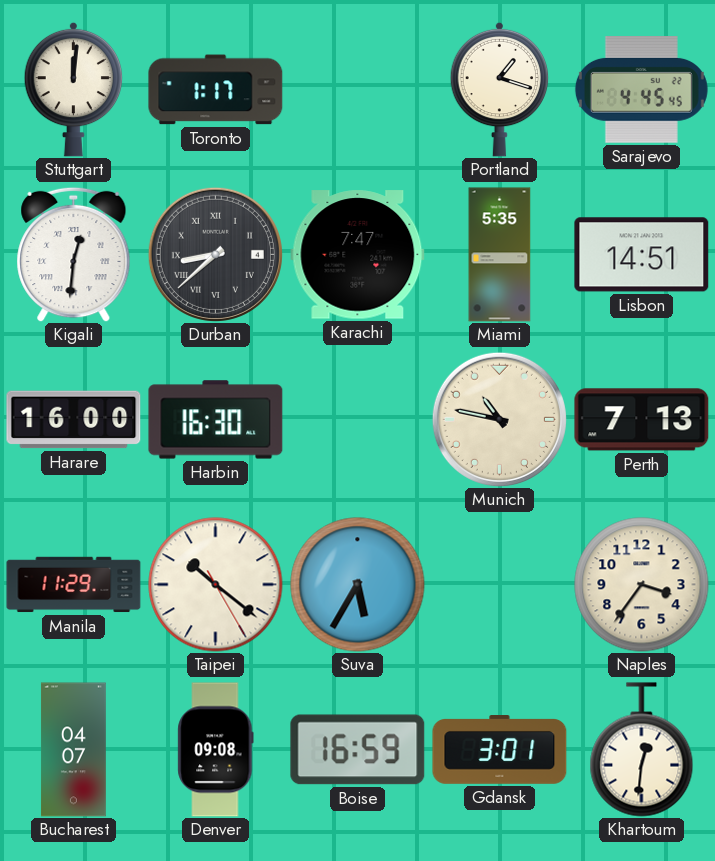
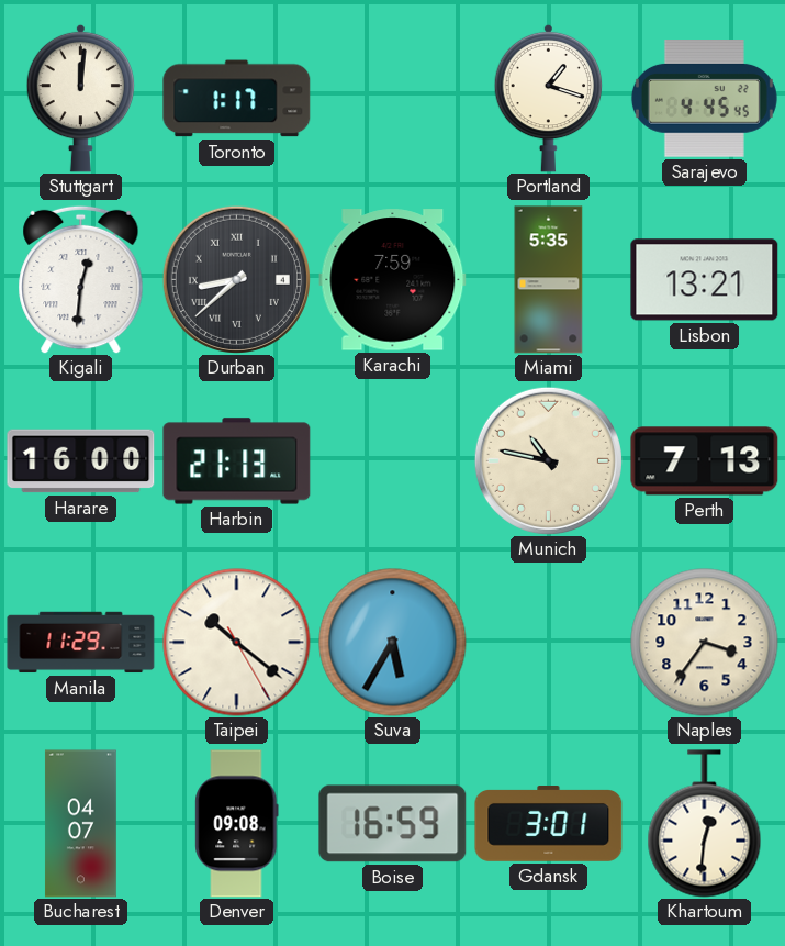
Karachi: 7:47 -> 7:59 (393, 280)
Lisbon: 14:51 -> 13:21 (705, 280)
Harbin: 16:30 -> 21:13 (237, 461)
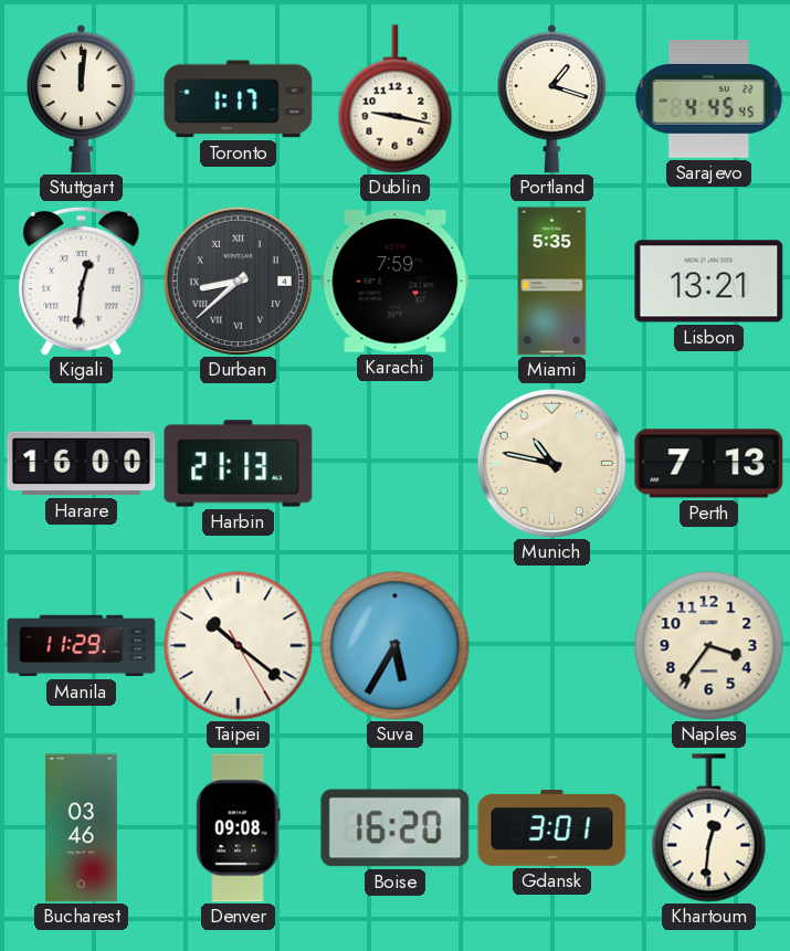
Dublin: none -> 9:17 (396, 99)
Bucharest: 04:07 -> 03:46 (81, 828)
Boise: 16:59 -> 16:20 (396, 828)
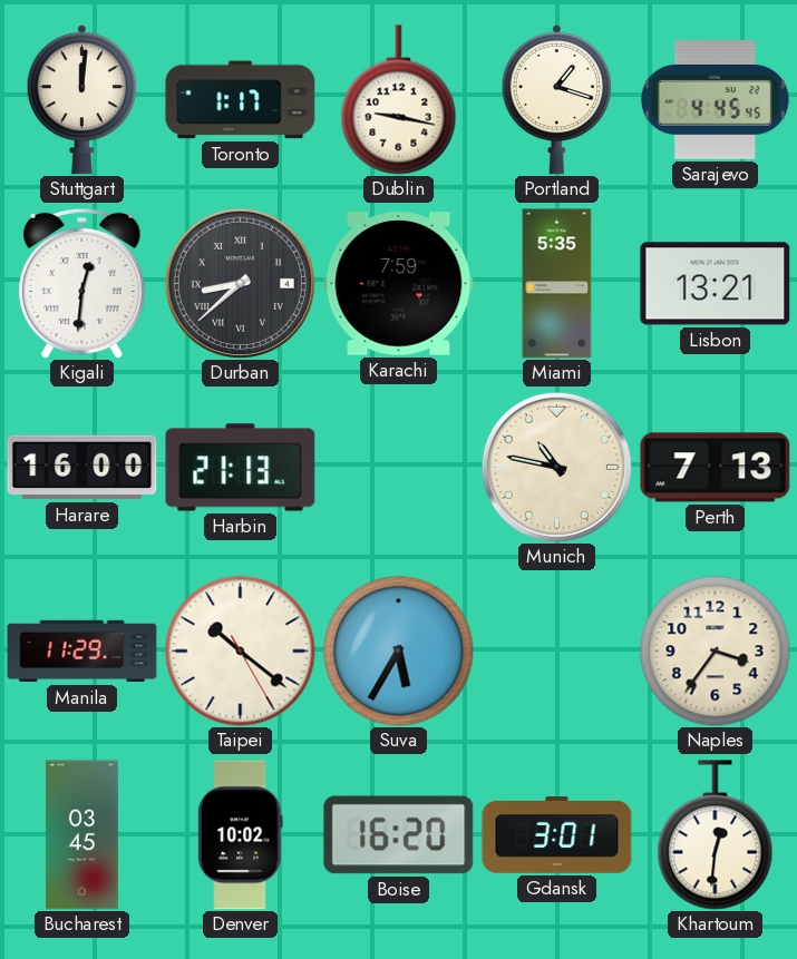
Bucharest: 03:46 -> 03:45 (81, 835)
Denver: 09:08 -> 10:02 (241, 835)
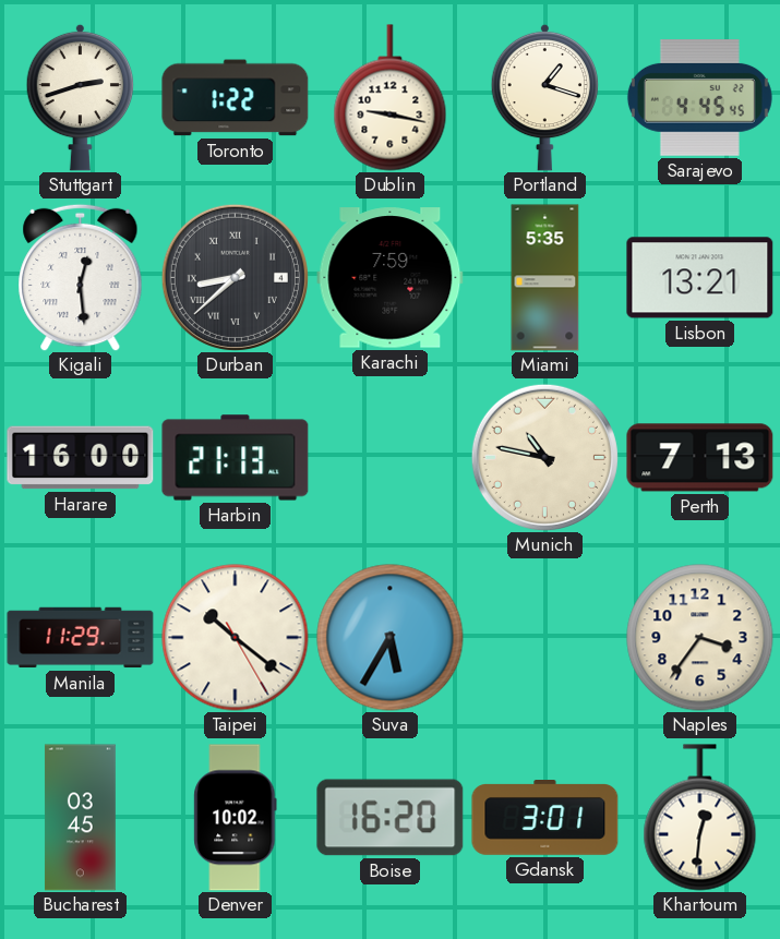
Stuttgart: 12:01 -> 2:42 (81, 97)
Toronto: 1:17 -> 1:22 (236, 98)
Kigali: 12:31 -> 12:29 (81, 277)
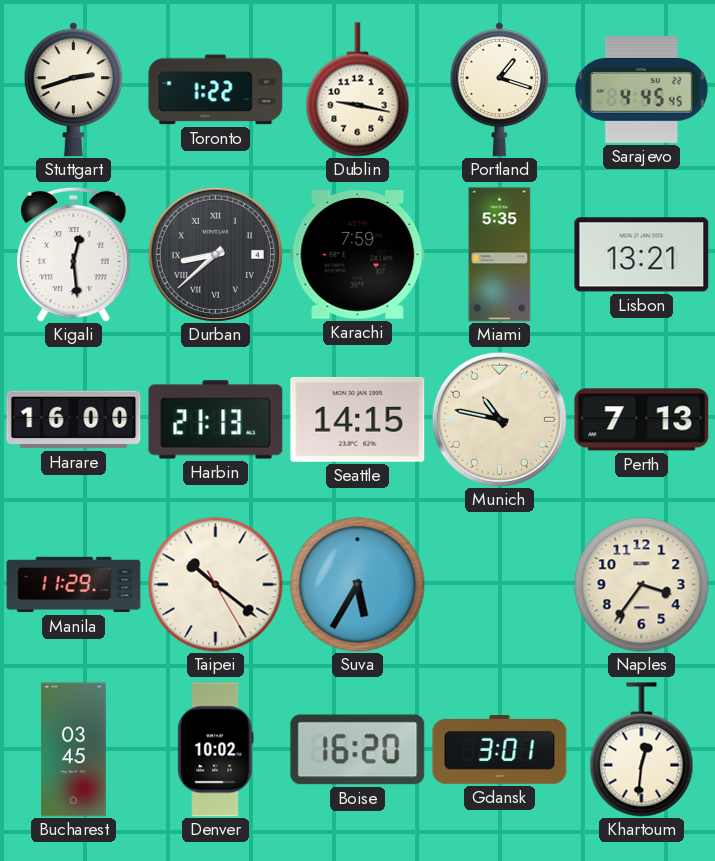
Seattle: none -> 14:15 (358, 419)
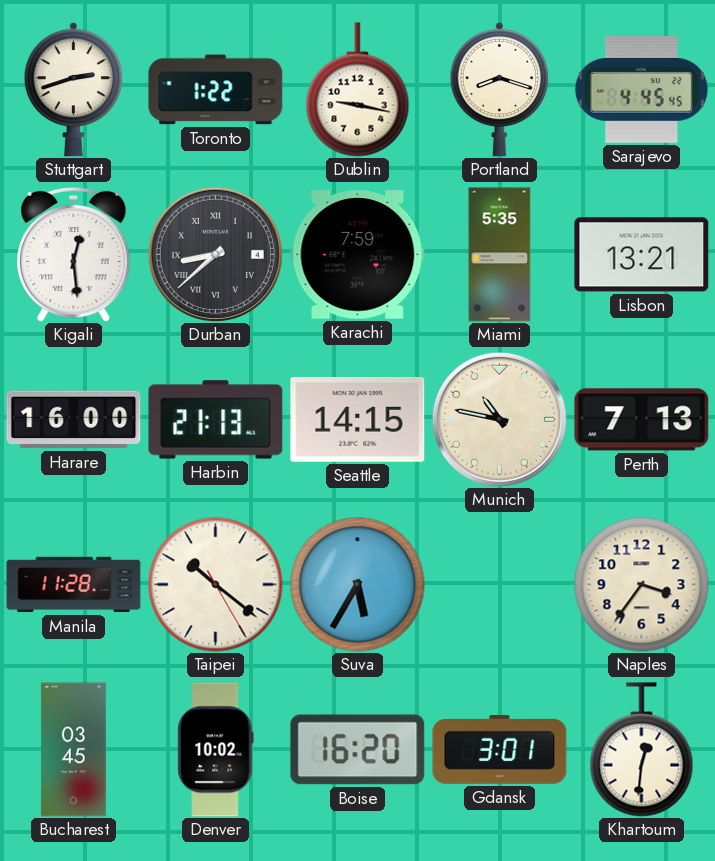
Portland: 1:18 -> 8:18 (500, 89)
Manila: 11:29 -> 11:28 (74, 585)
